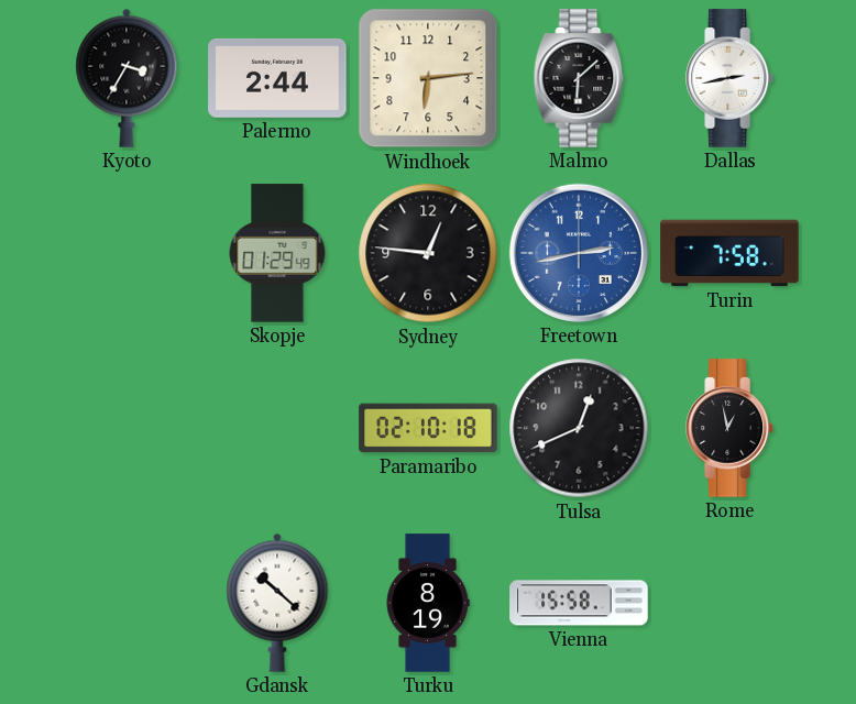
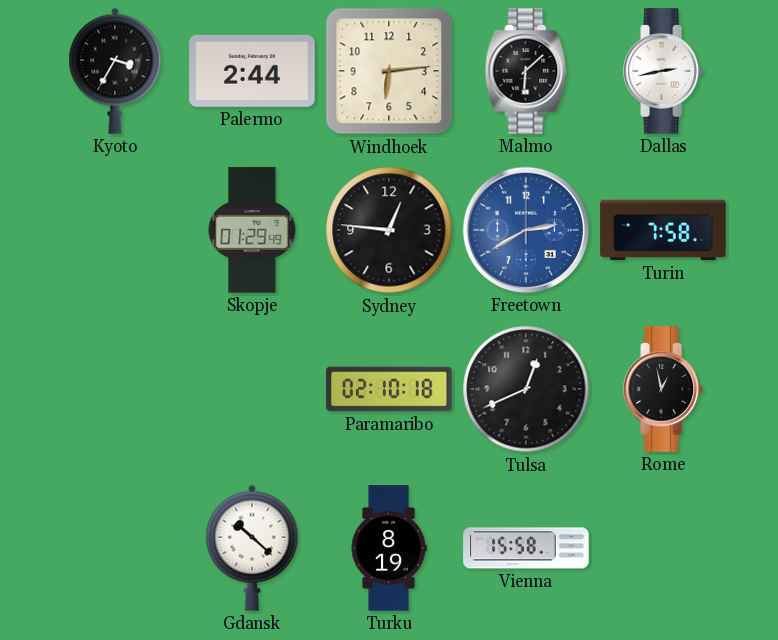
Freetown: 2:43 -> 2:40 (526, 230)
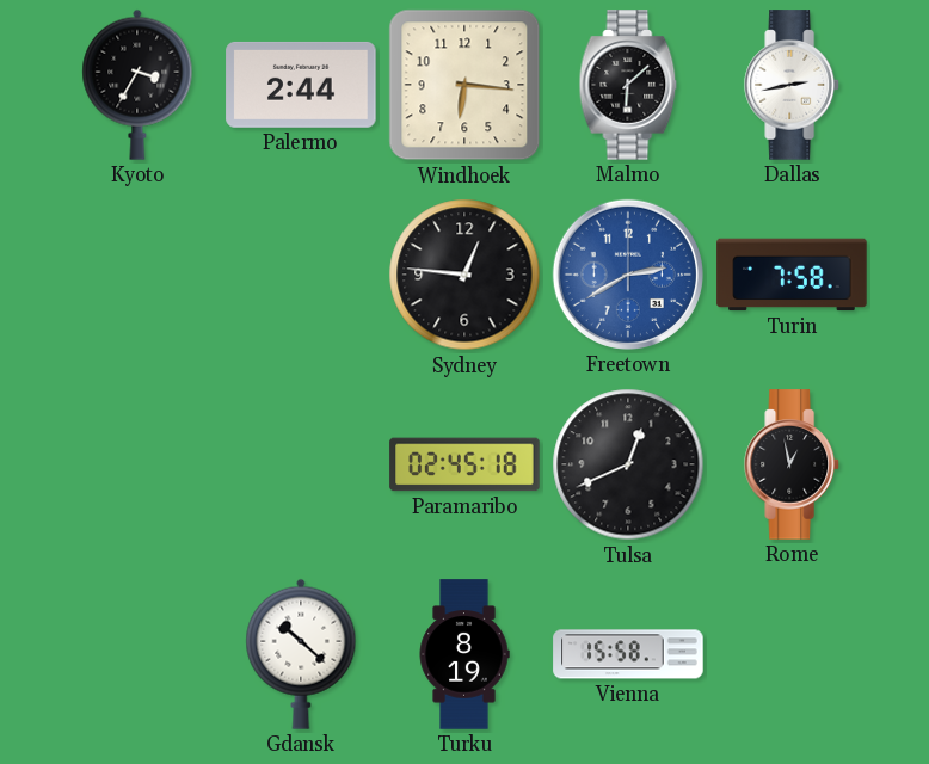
Windhoek: 6:14 -> 6:16 (464, 85)
Skopje: 01:29 -> none (252, 230)
Paramaribo: 02:10 -> 02:45 (464, 464)
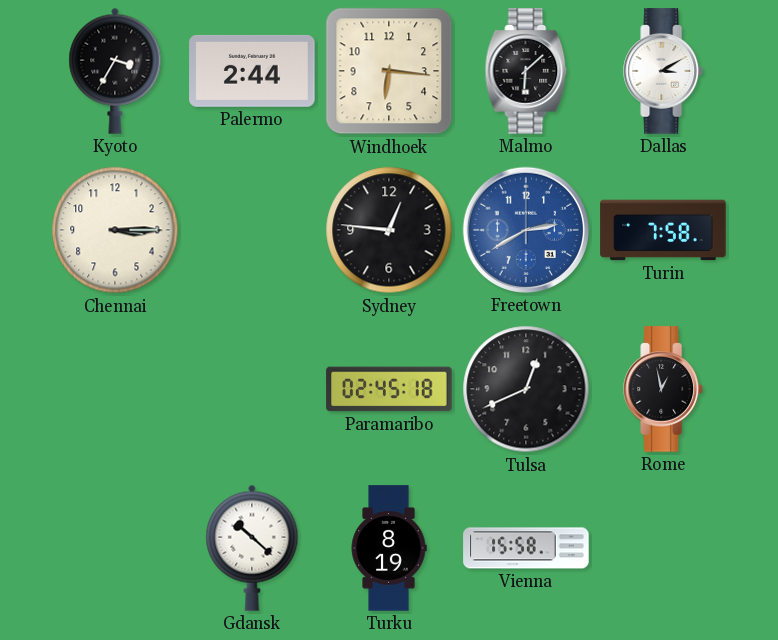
Dallas: 2:43 -> 3:10 (664, 71)
Chennai: none -> 3:15 (115, 230)
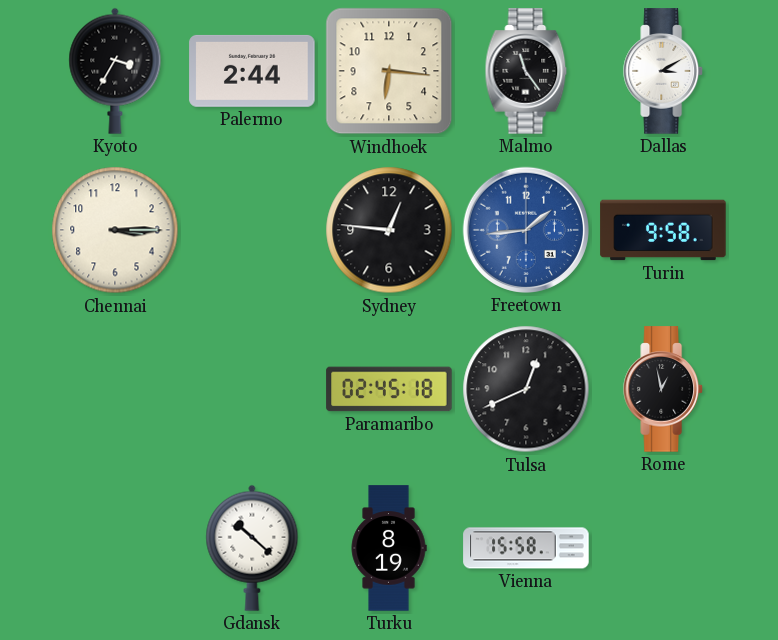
Malmo: 6:08 -> 11:24 (526, 71)
Freetown: 2:40 -> 1:44 (526, 230)
Turin: 7:58 -> 9:58 (663, 230)
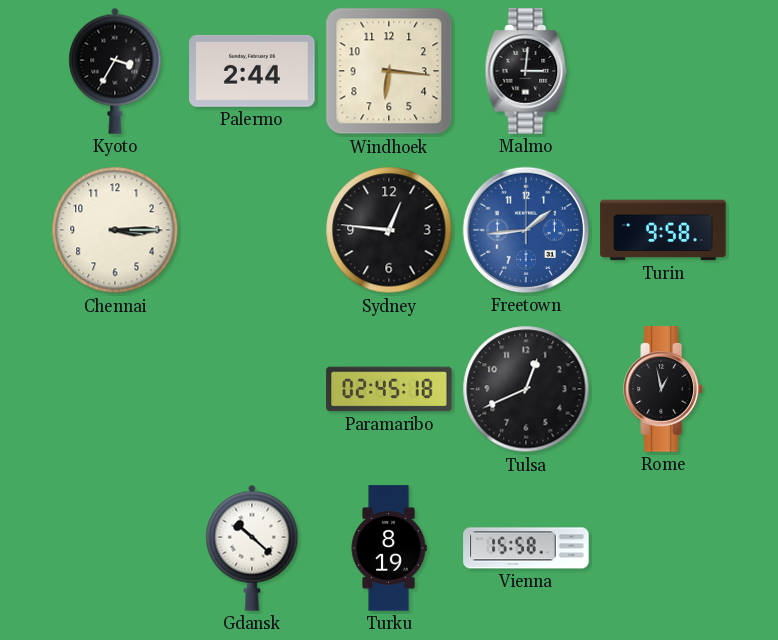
Malmo: 11:24 -> 3:01 (526, 71)
Dallas: 3:10 -> none (664, 71)
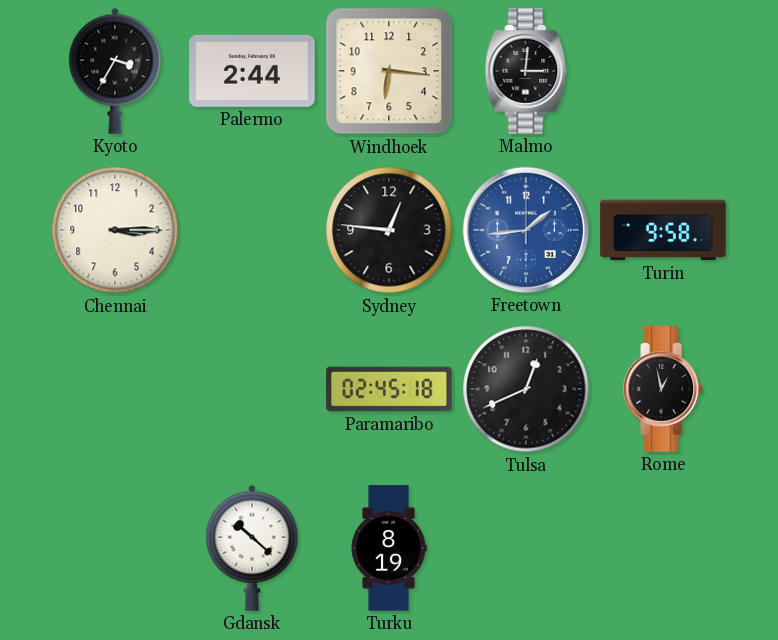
Vienna: 15:58 -> none (526, 548)
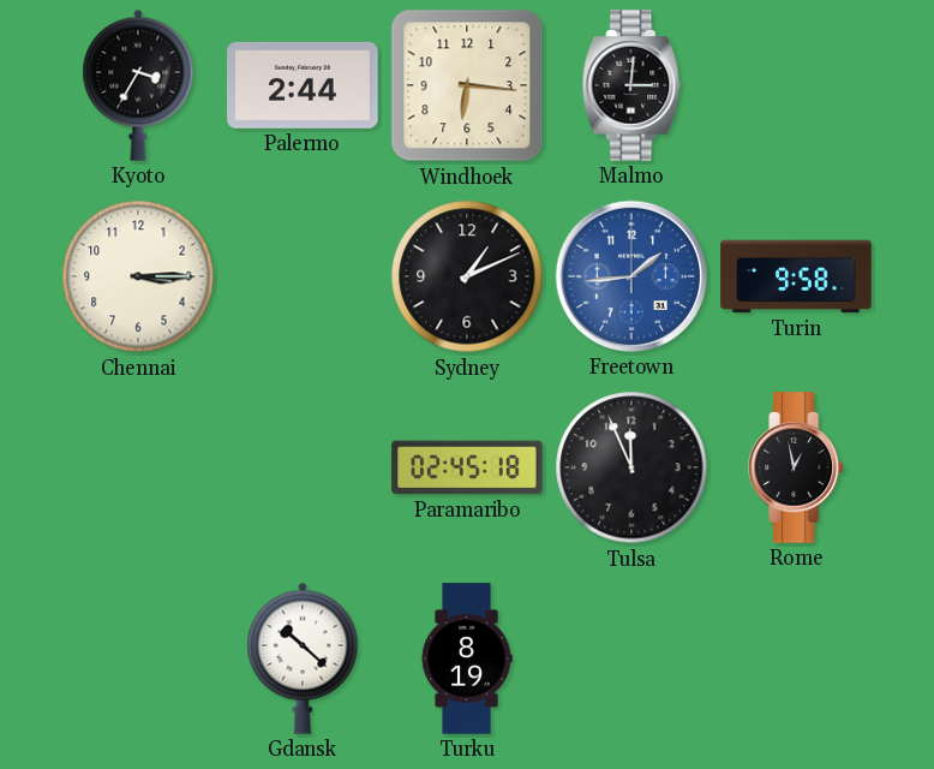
Sydney: 12:46 -> 1:11 (467, 276)
Tulsa: 12:41 -> 11:56 (631, 467)
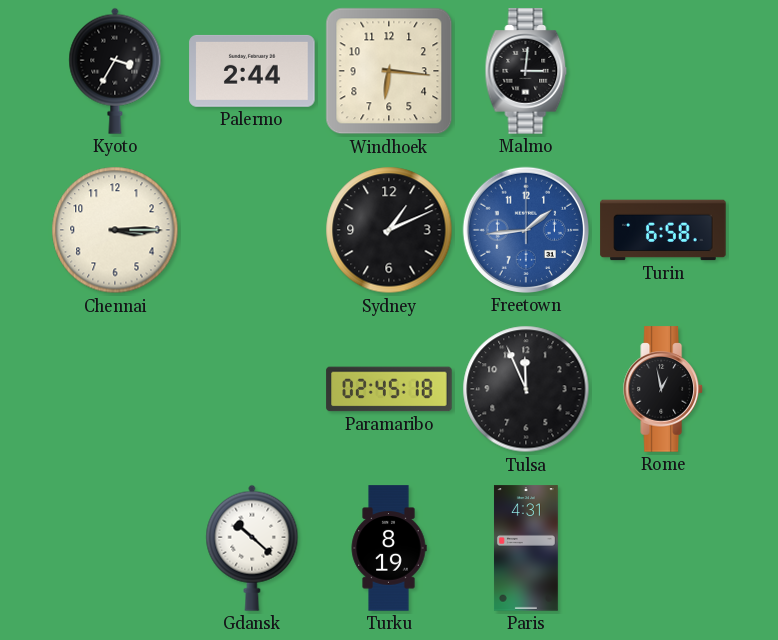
Turin: 9:58 -> 6:58 (663, 230)
Paris: none -> 4:31 (526, 548)
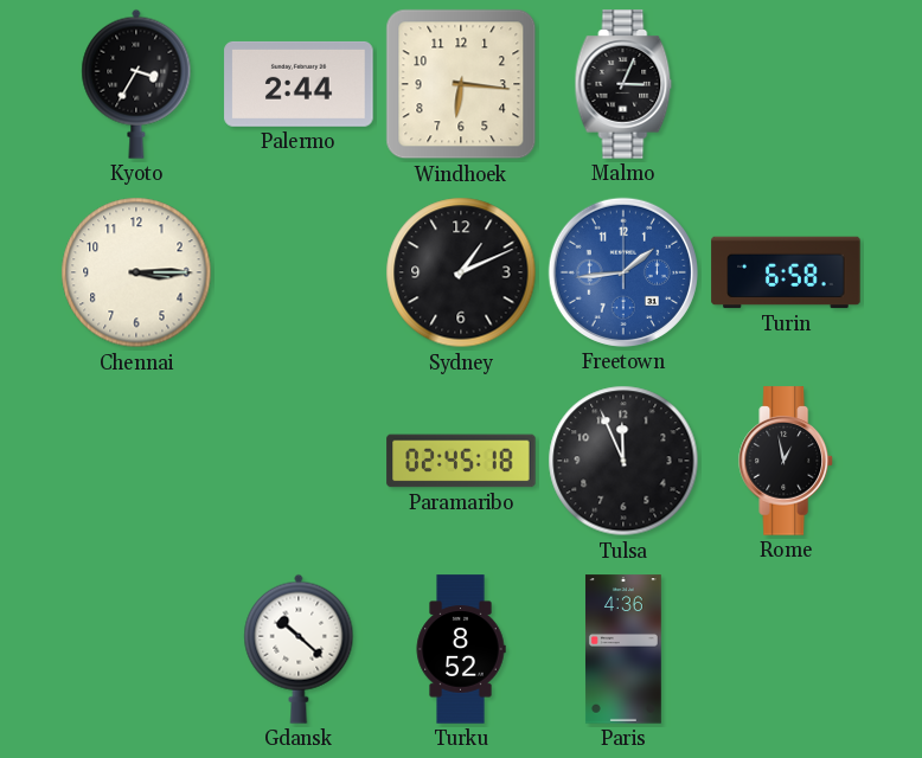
Malmo: 3:01 -> 3:04 (623, 84)
Turku: 8:19 -> 8:52 (461, 649)
Paris: 4:31 -> 4:36 (623, 649)
